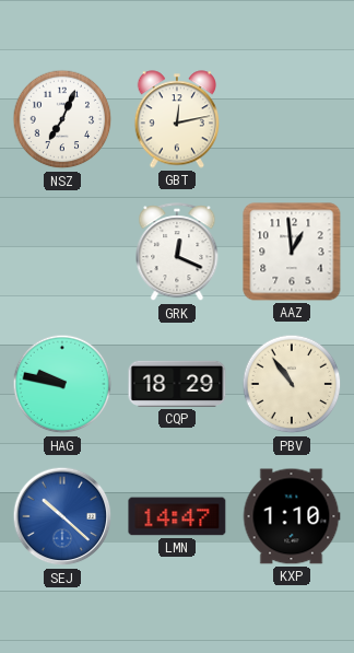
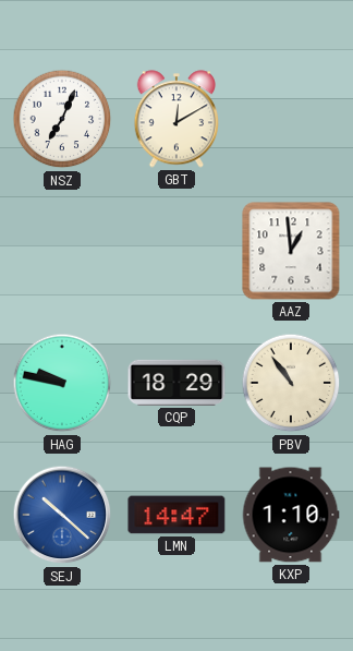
GBT: 12:13 -> 12:10 (175, 119)
GRK: 12:19 -> none (177, 253)
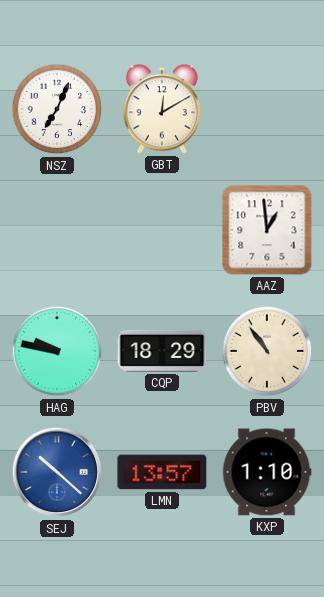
LMN: 14:47 -> 13:57 (162, 472)
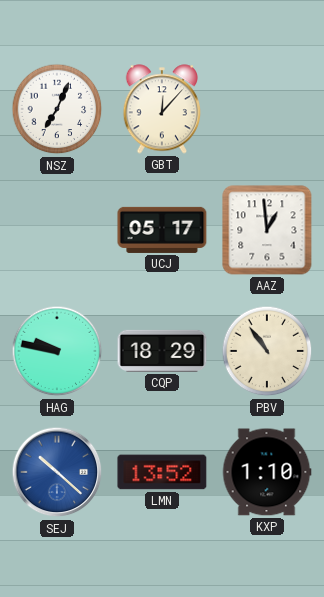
GBT: 12:10 -> 12:07 (161, 109)
UCJ: none -> 05:17 (162, 230)
LMN: 13:57 -> 13:52 (162, 472)
